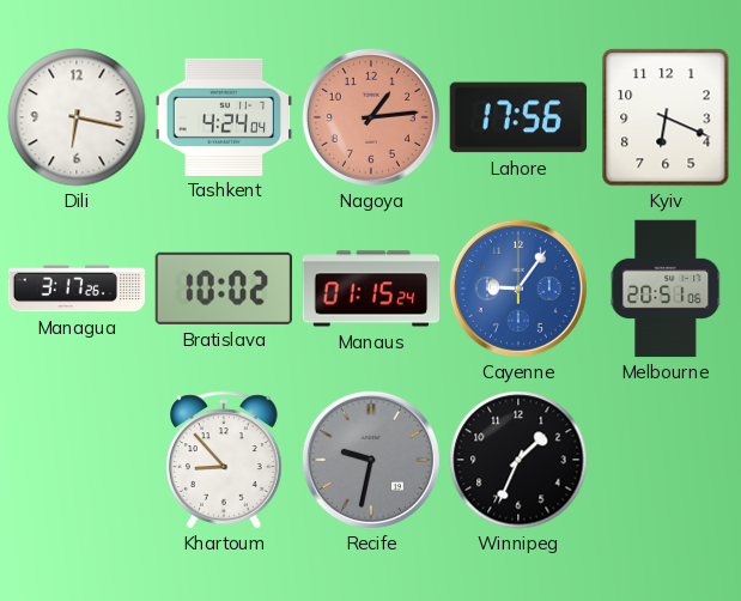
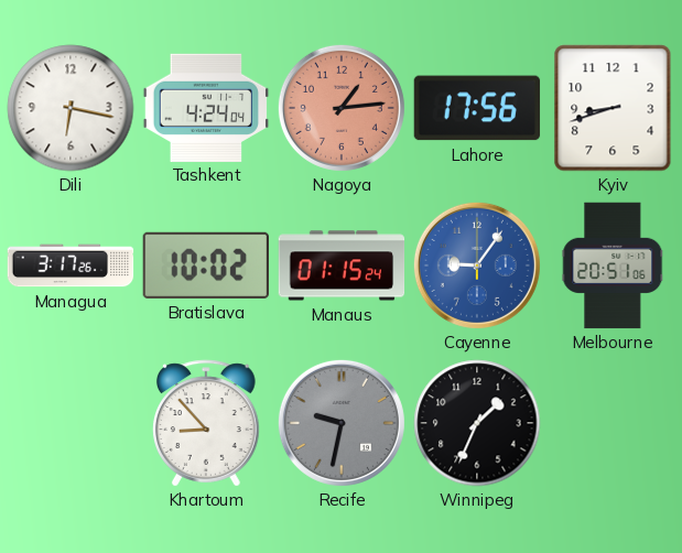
Kyiv: 6:19 -> 8:42 (613, 108)
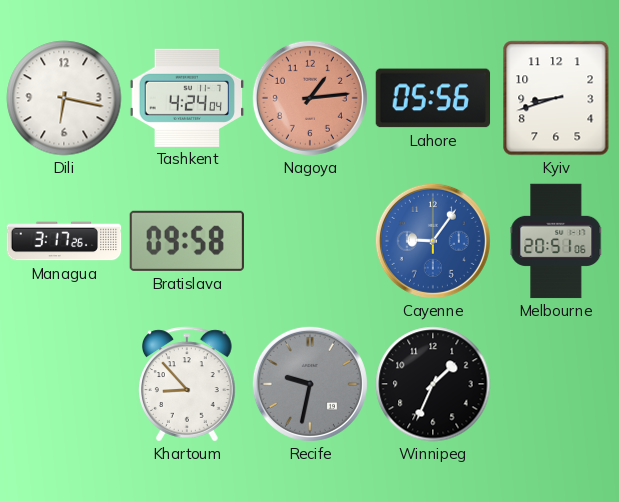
Lahore: 17:56 -> 05:56 (433, 98)
Bratislava: 10:02 -> 09:58 (186, 241)
Manaus: 01:15 -> none (342, 265)
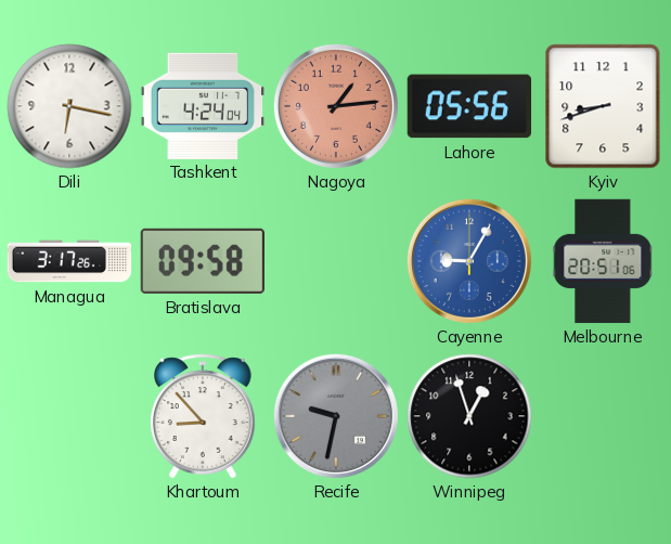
Cayenne: 9:06 -> 9:05 (469, 261)
Winnipeg: 1:34 -> 12:57 (469, 416)
